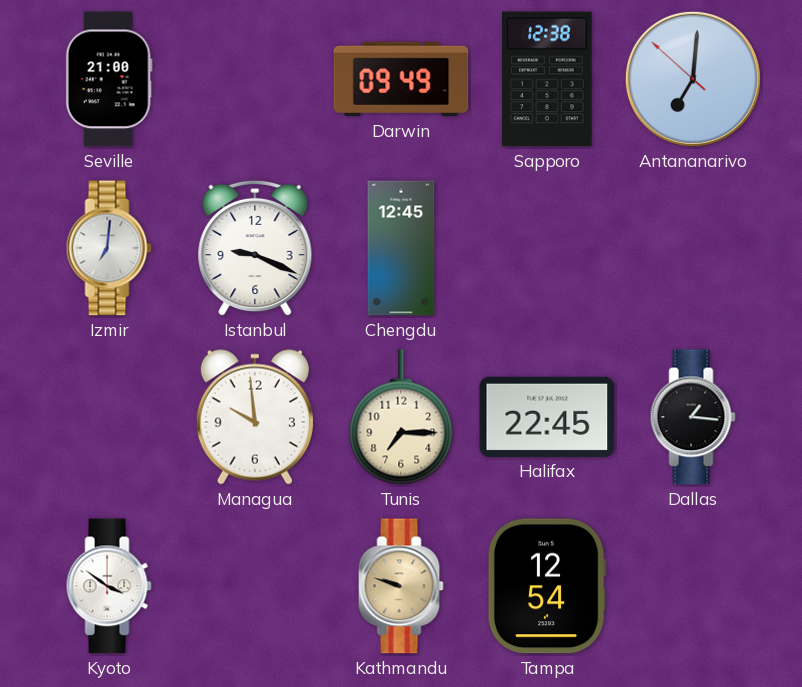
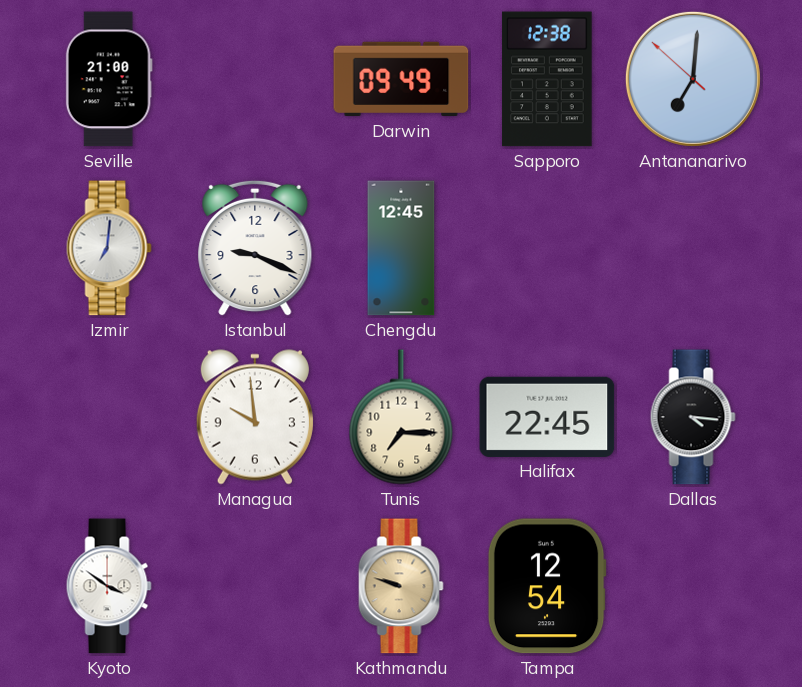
Dallas: 1:16 -> 4:16 (693, 417)
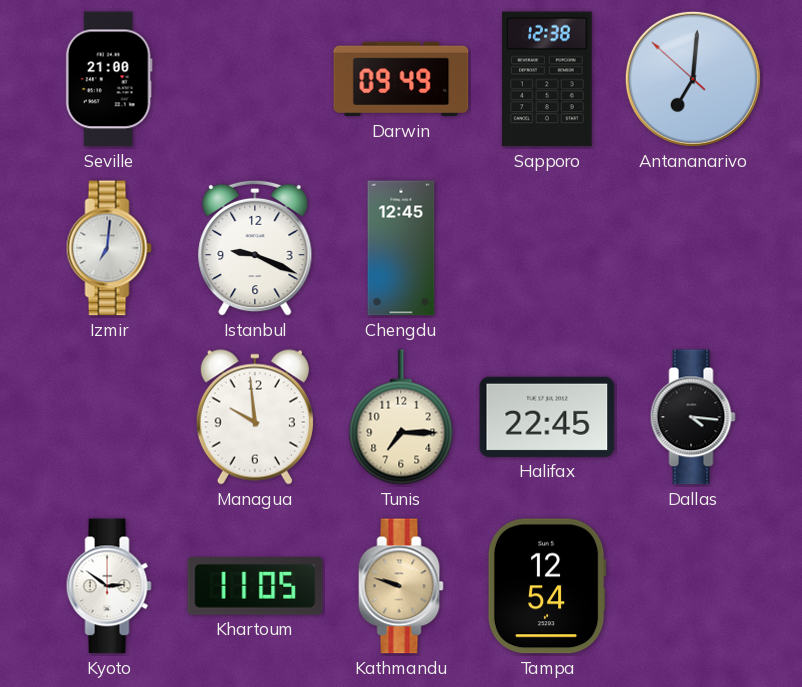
Kyoto: 3:51 -> 2:51 (109, 586)
Khartoum: none -> 11:05 (255, 587)
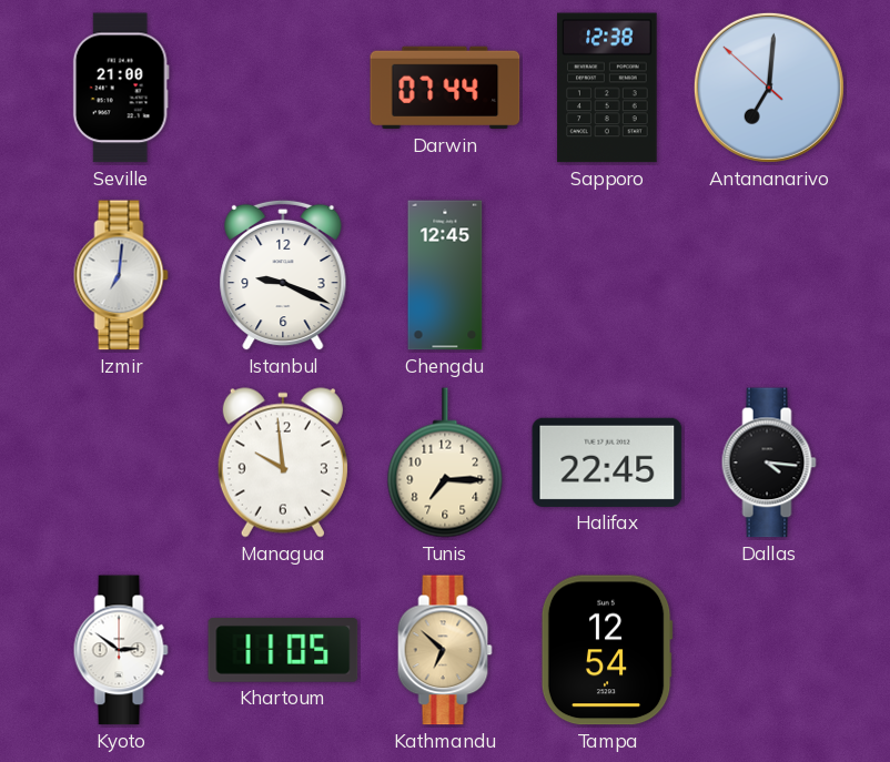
Darwin: 09:49 -> 07:44 (445, 88)
Kathmandu: 9:48 -> 6:52 (445, 650)
